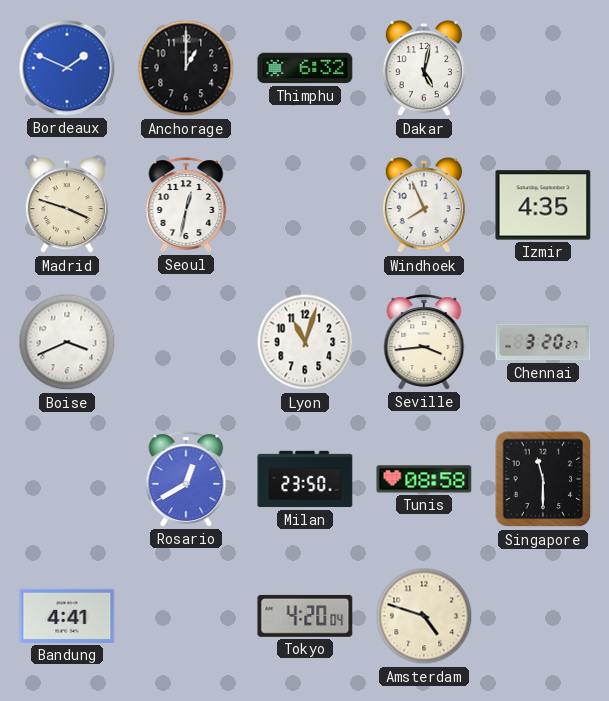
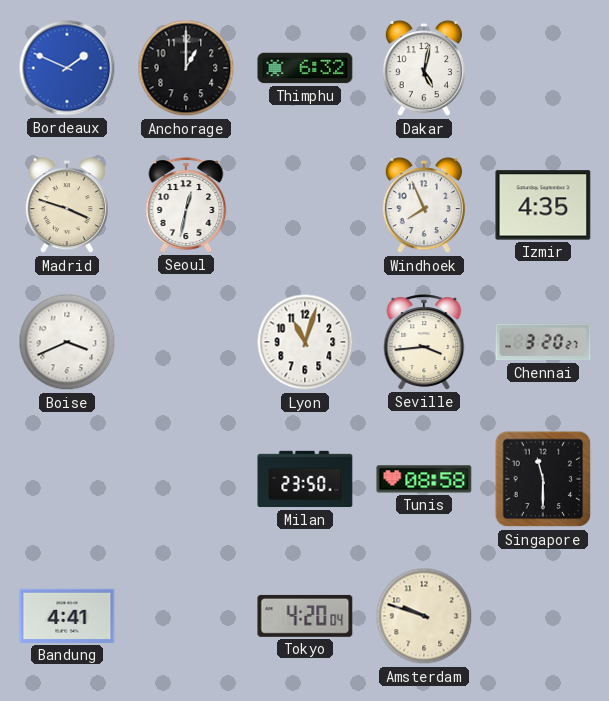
Rosario: 12:40 -> none (186, 479)
Amsterdam: 4:48 -> 9:48 (424, 616)
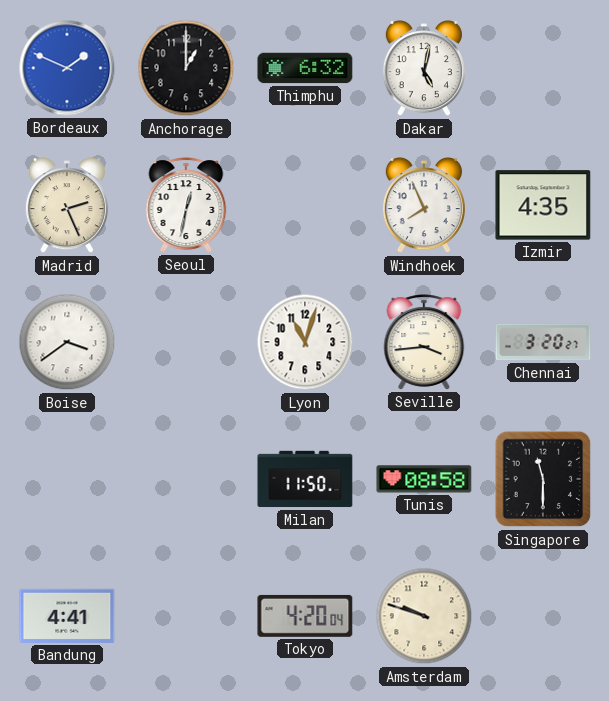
Madrid: 3:48 -> 2:26 (67, 206)
Boise: 3:41 -> 3:39 (67, 342)
Milan: 23:50 -> 11:50 (305, 479)
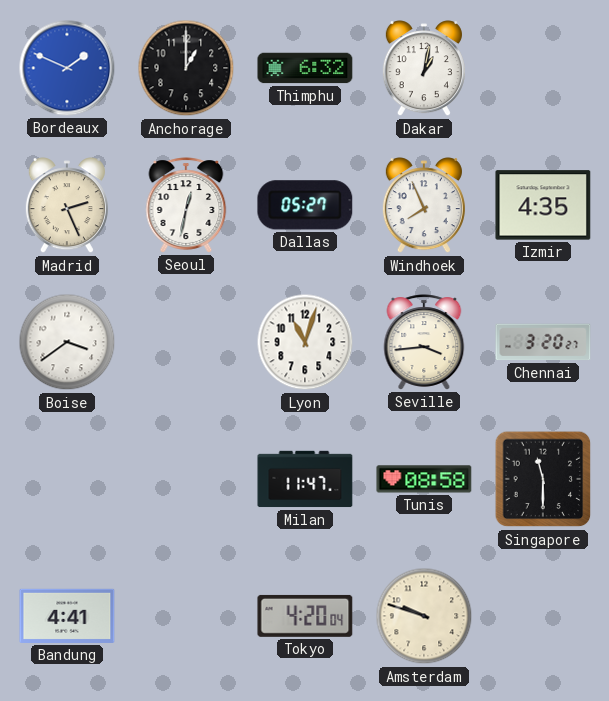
Dakar: 5:02 -> 1:02 (424, 69)
Dallas: none -> 05:27 (305, 205)
Milan: 11:50 -> 11:47 (305, 479)
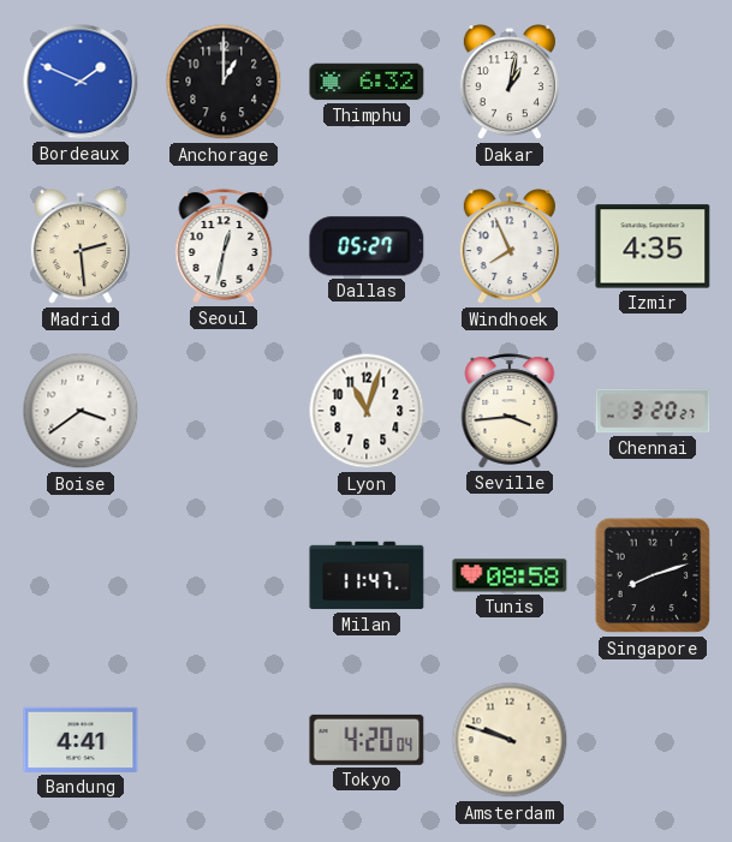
Madrid: 2:26 -> 2:29 (81, 247)
Singapore: 11:30 -> 8:12 (653, 575)
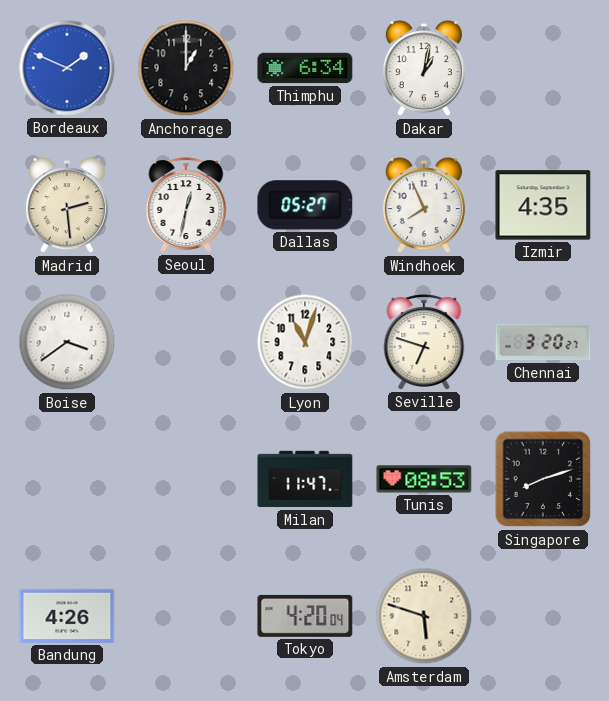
Thimphu: 6:32 -> 6:34 (305, 68)
Seville: 3:44 -> 6:48 (424, 342)
Tunis: 08:58 -> 08:53 (424, 479)
Bandung: 4:41 -> 4:26 (67, 616)
Amsterdam: 9:48 -> 5:48 (424, 616)
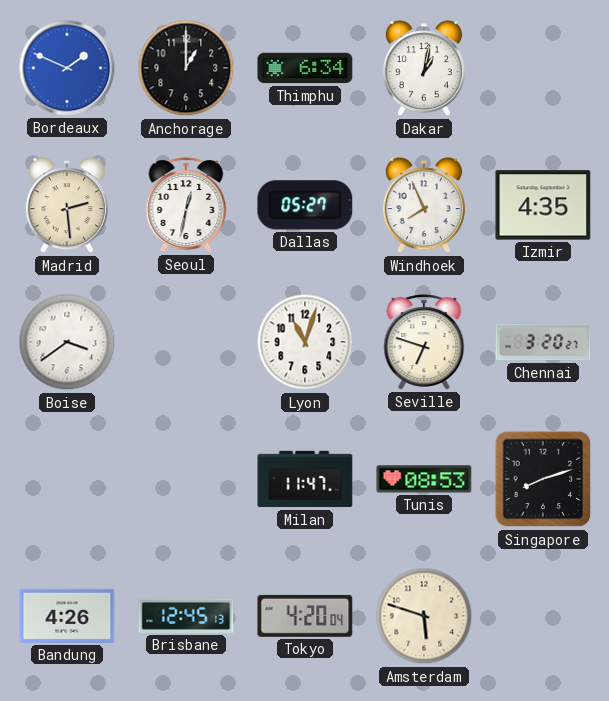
Brisbane: none -> 12:45 (186, 616)
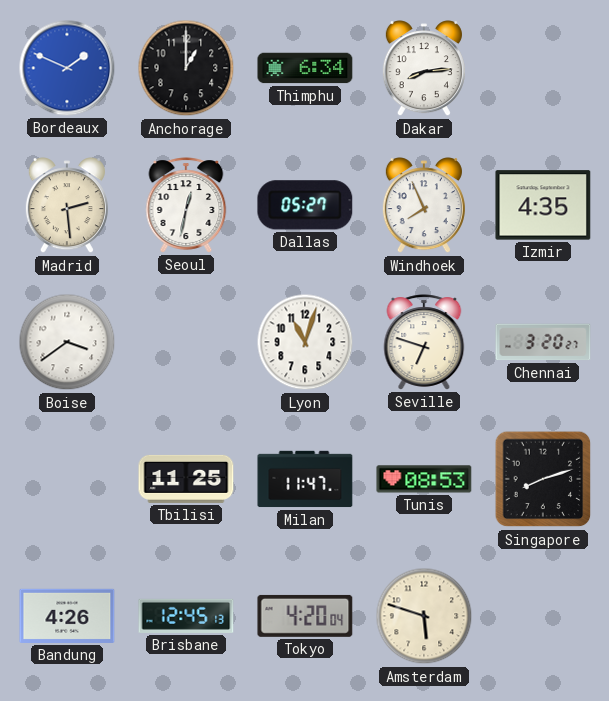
Dakar: 1:02 -> 8:14 (424, 69)
Tbilisi: none -> 11:25 (186, 479)
